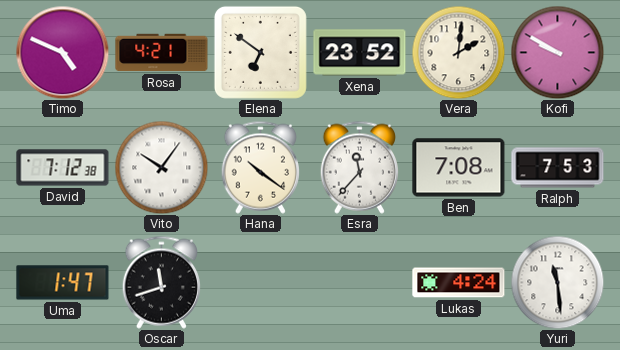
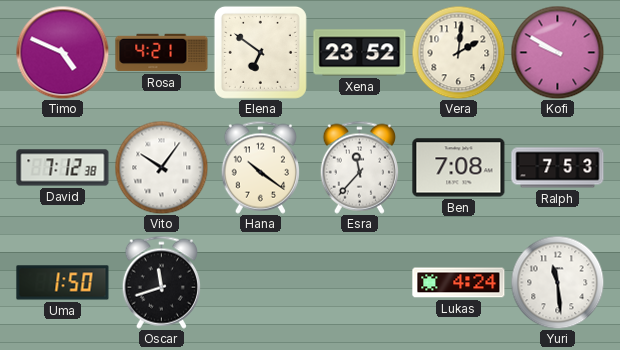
Uma: 1:47 -> 1:50 (63, 283)
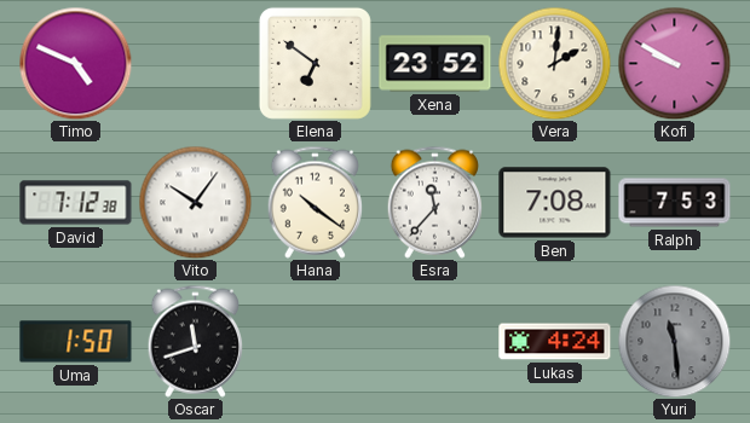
Rosa: 4:21 -> none (162, 53)
Yuri dial: white -> grey (674, 341)
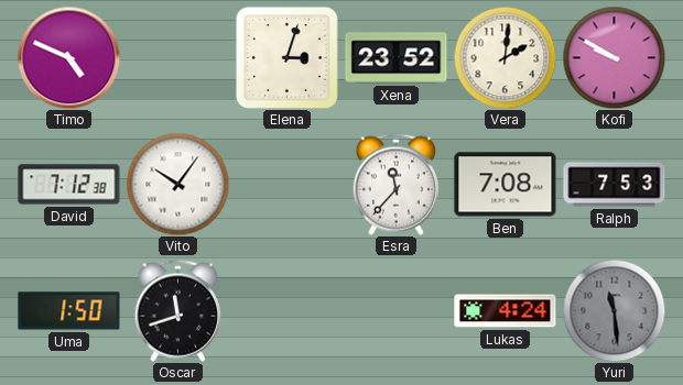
Elena: 6:51 -> 3:03 (286, 57)
Hana: 10:21 -> none (315, 202)
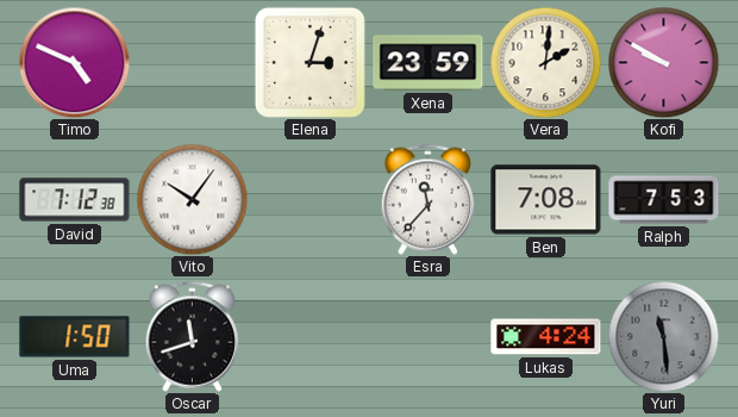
Xena: 23:52 -> 23:59 (429, 63)
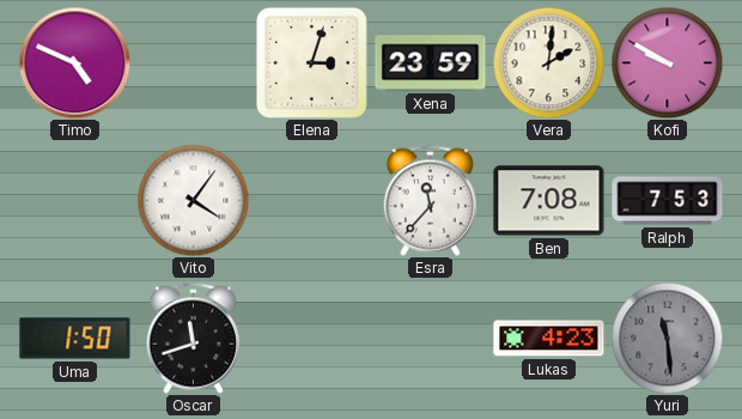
David: 7:12 -> none (75, 200)
Vito: 10:06 -> 4:06 (193, 200)
Lukas: 4:24 -> 4:23 (549, 339)
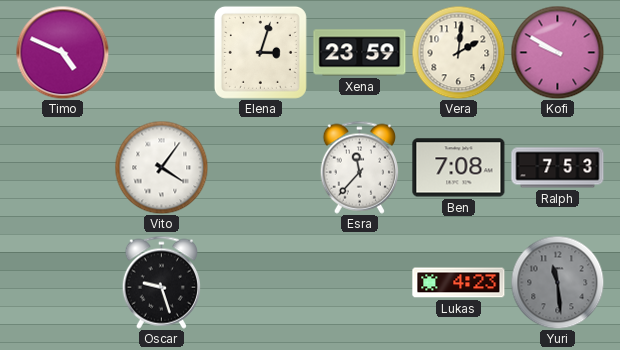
Uma: 1:50 -> none (75, 339)
Oscar: 11:42 -> 9:27 (161, 282)
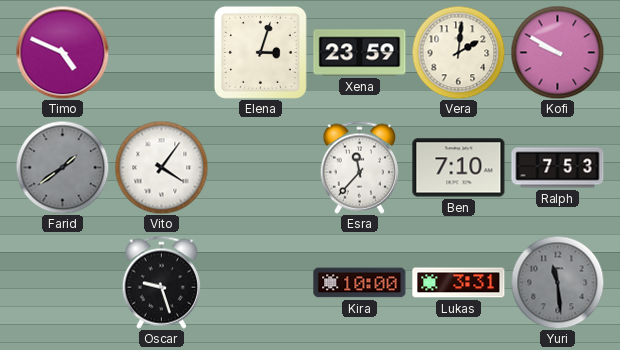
Farid: none -> 1:39 (62, 167)
Ben: 7:08 -> 7:10 (459, 168)
Kira: none -> 10:00 (360, 283)
Lukas: 4:23 -> 3:31 (459, 283)
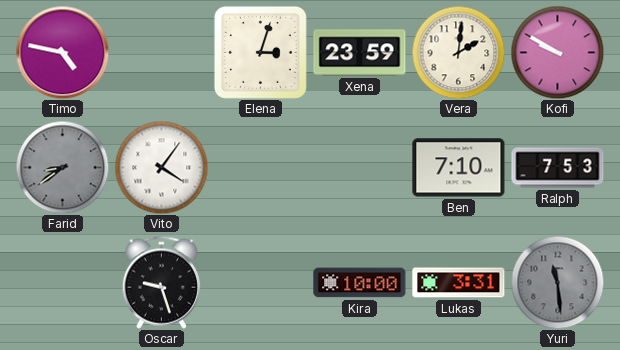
Timo: 4:49 -> 4:47 (62, 52)
Farid: 1:39 -> 8:39 (62, 167)
Esra: 11:37 -> none (359, 167)
